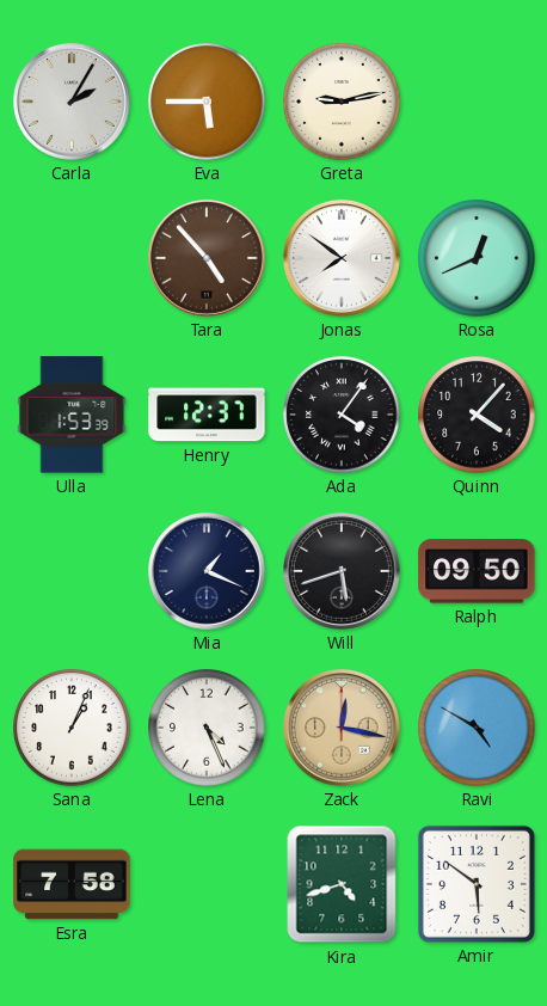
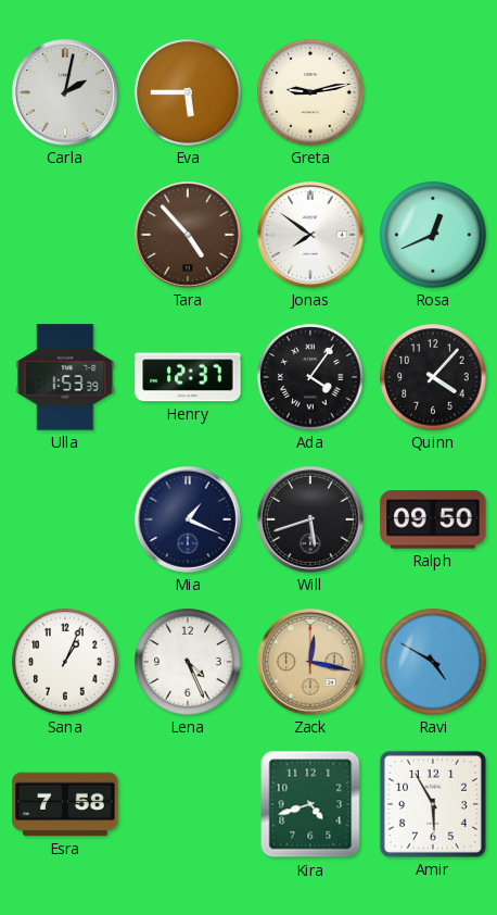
Carla: 2:05 -> 2:02 (66, 93)
Amir: 5:51 -> 5:55 (433, 804)
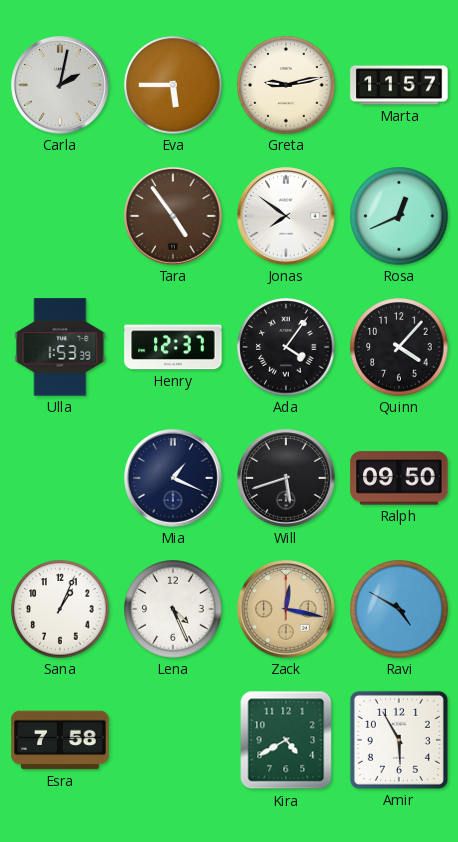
Marta: none -> 11:57 (399, 85)
Tara: 4:53 -> 4:54 (174, 217)
Kira: 4:42 -> 4:40 (286, 740)
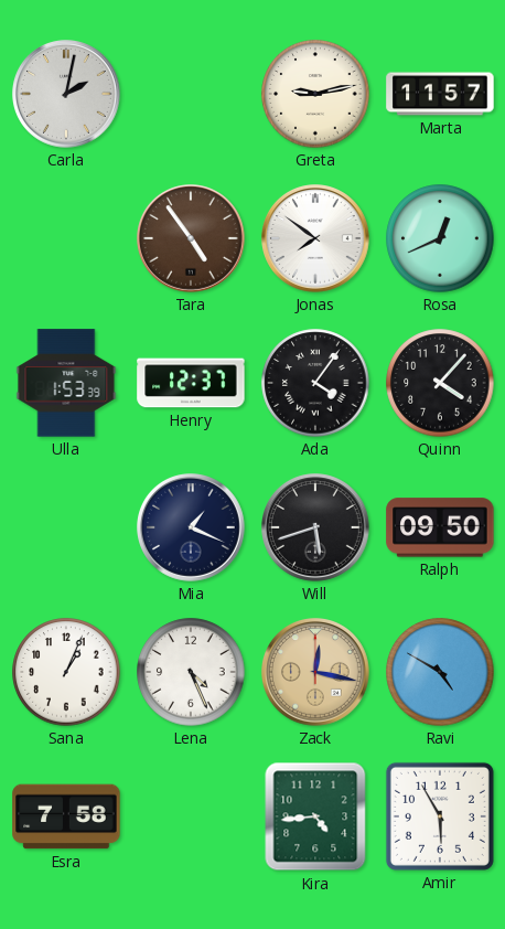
Eva: 5:45 -> none (173, 85)
Kira: 4:40 -> 4:44 (315, 816)
